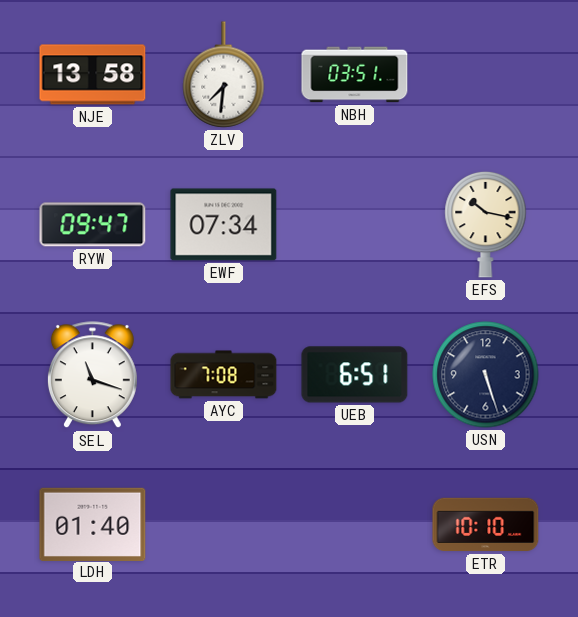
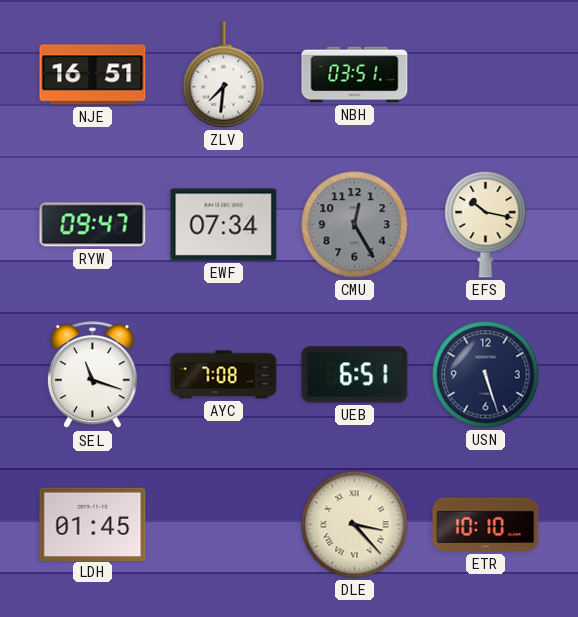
NJE: 13:58 -> 16:51 (93, 75)
CMU: none -> 12:25 (355, 225)
LDH: 01:40 -> 01:45 (93, 524)
DLE: none -> 3:23 (355, 525)
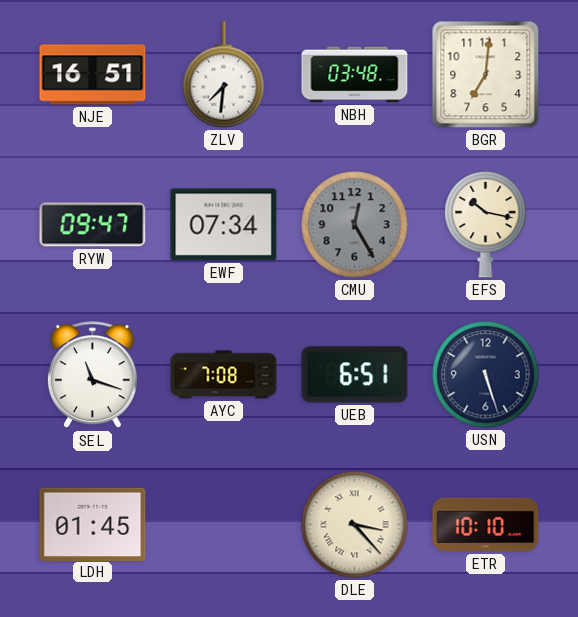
NBH: 03:51 -> 03:48 (355, 75)
BGR: none -> 7:01 (486, 75)
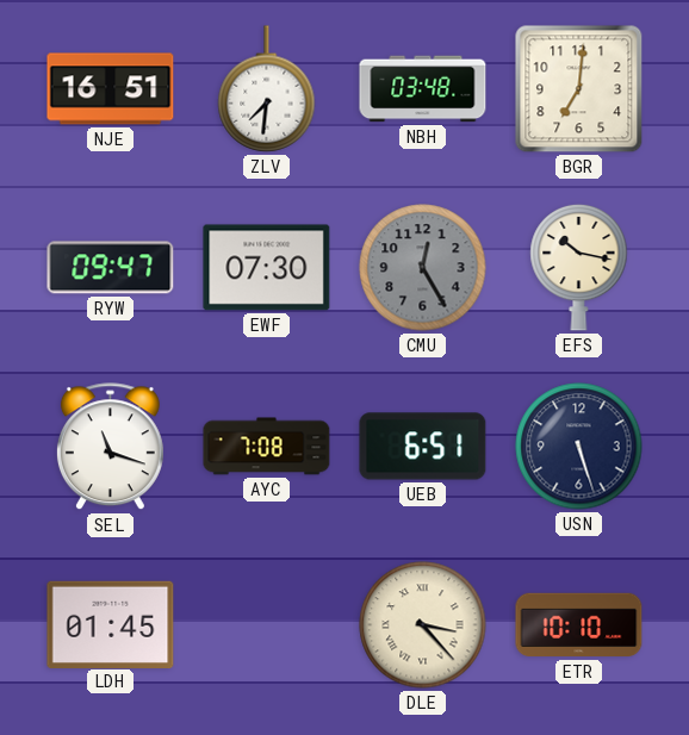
EWF: 07:34 -> 07:30 (267, 268)
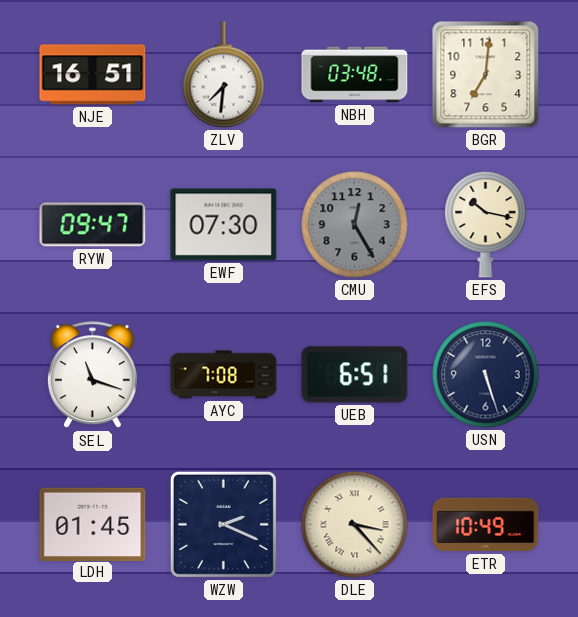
WZW: none -> 2:19 (223, 524)
ETR: 10:10 -> 10:49 (486, 525)
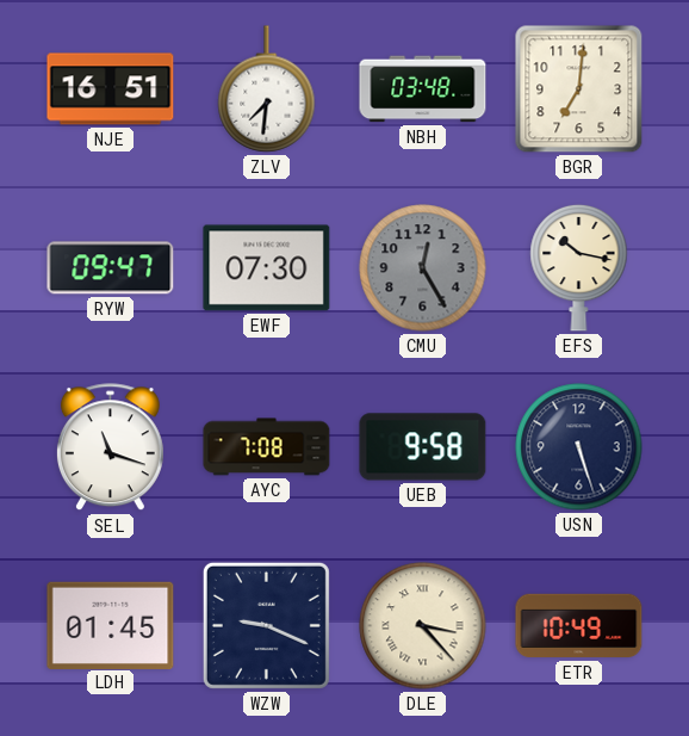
UEB: 6:51 -> 9:58 (423, 447)
WZW: 2:19 -> 9:19 (266, 625)
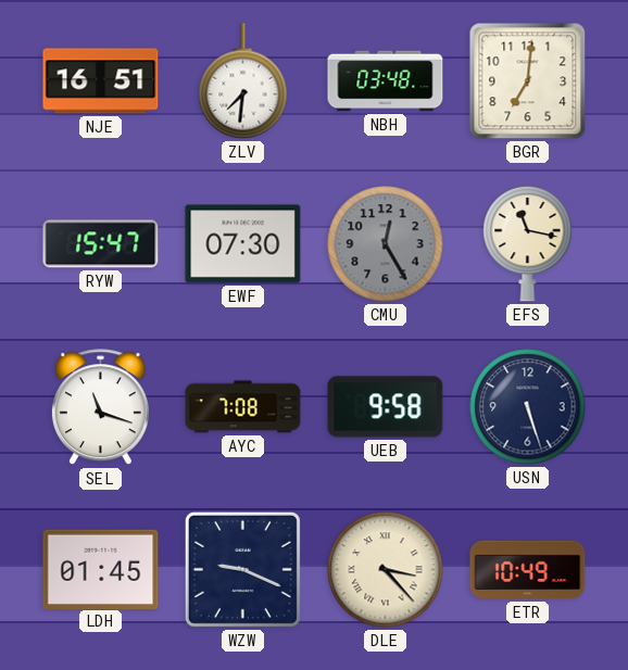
RYW: 09:47 -> 15:47 (101, 244)
EFS: 10:17 -> 11:17 (528, 243)
